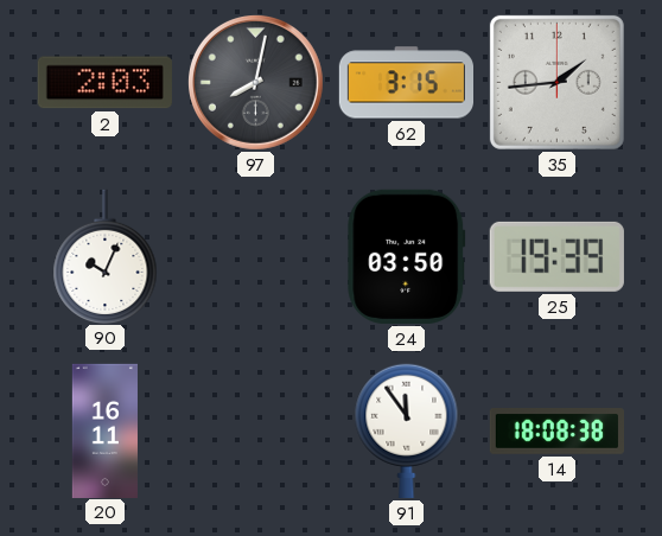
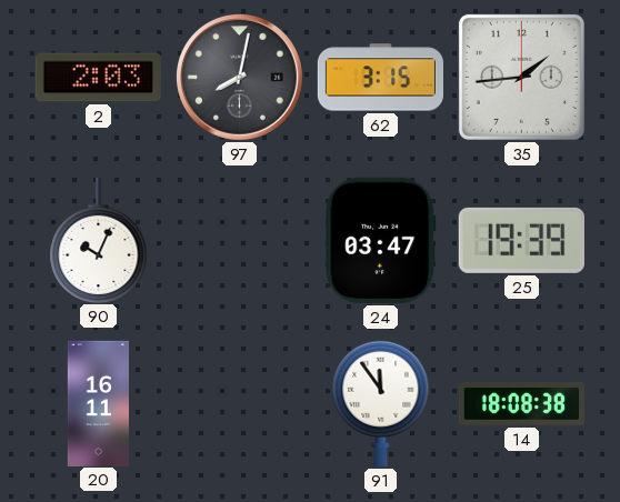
24: 03:50 -> 03:47 (381, 240)
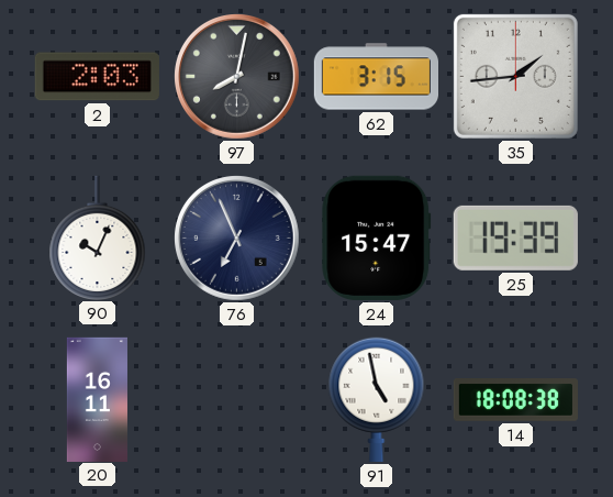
76: none -> 6:56 (237, 239)
24: 03:47 -> 15:47 (377, 238)
91: 11:54 -> 4:58 (377, 399)
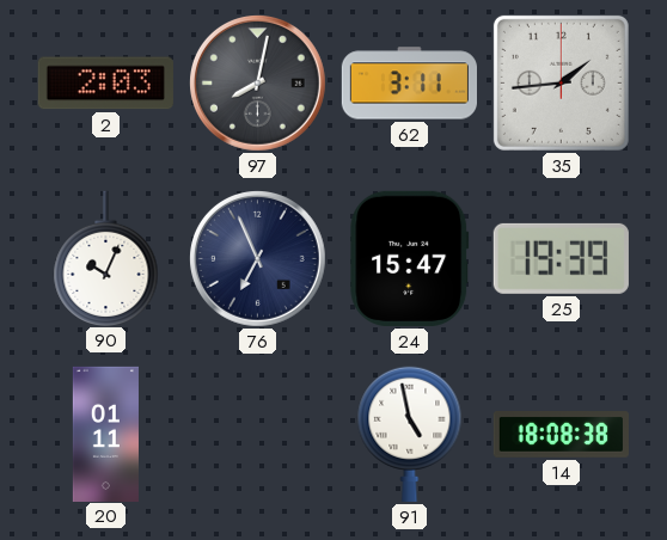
62: 3:15 -> 3:11 (409, 84)
20: 16:11 -> 01:11 (105, 434)
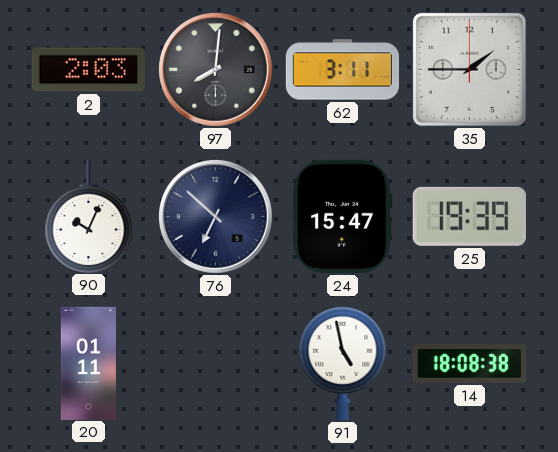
97: 8:02 -> 8:01 (216, 70)
35: 1:44 -> 1:45 (469, 69)
76: 6:56 -> 6:52 (216, 217)
